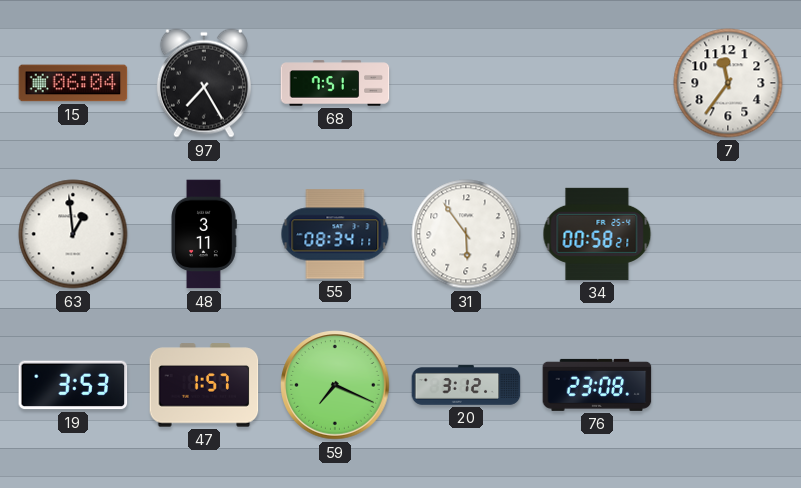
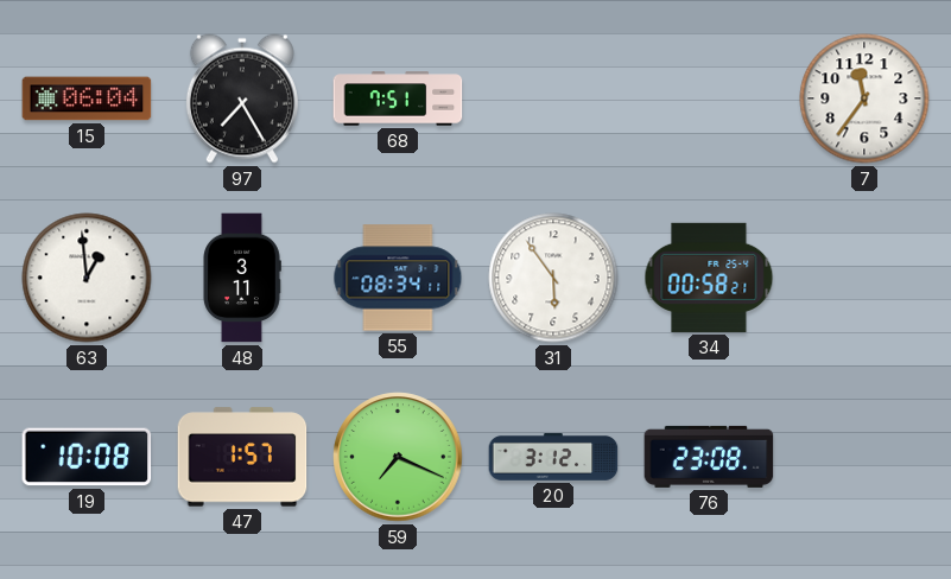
19: 3:53 -> 10:08 (87, 457)
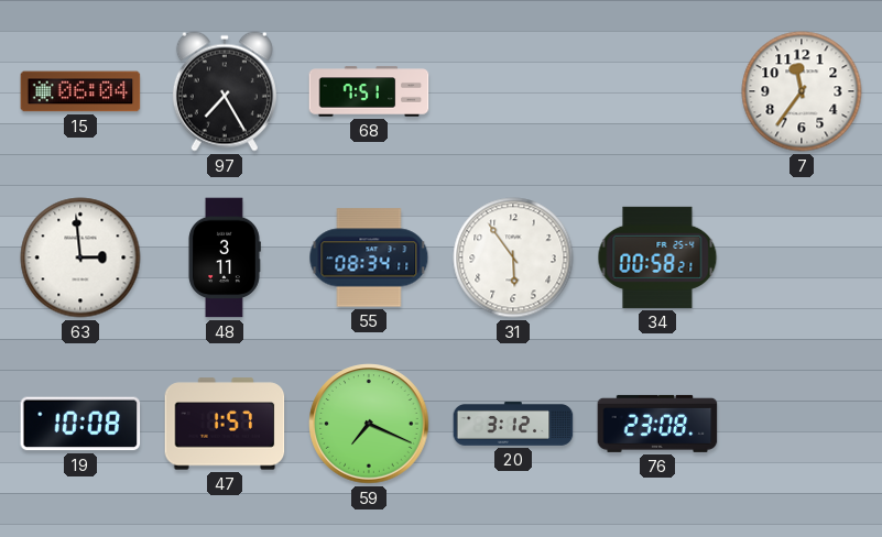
63: 12:59 -> 2:59 (80, 257)
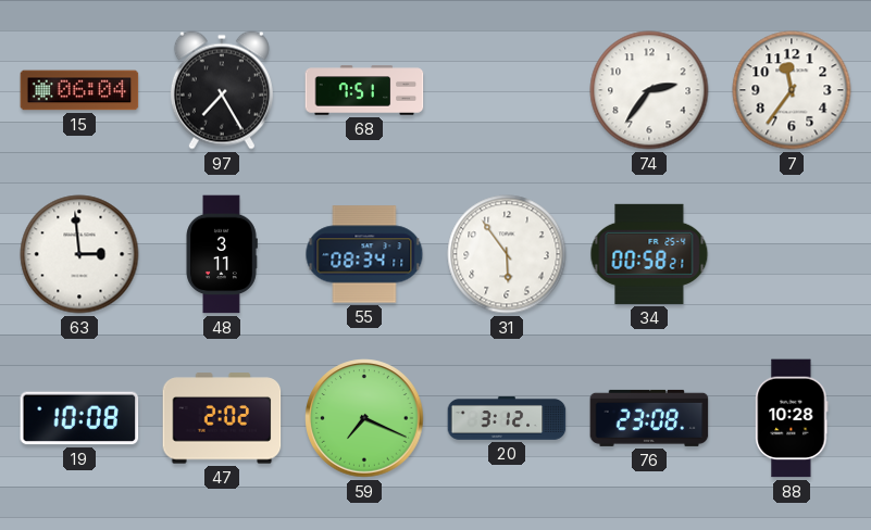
74: none -> 2:36 (649, 90)
47: 1:57 -> 2:02 (222, 418)
88: none -> 10:28 (792, 418)
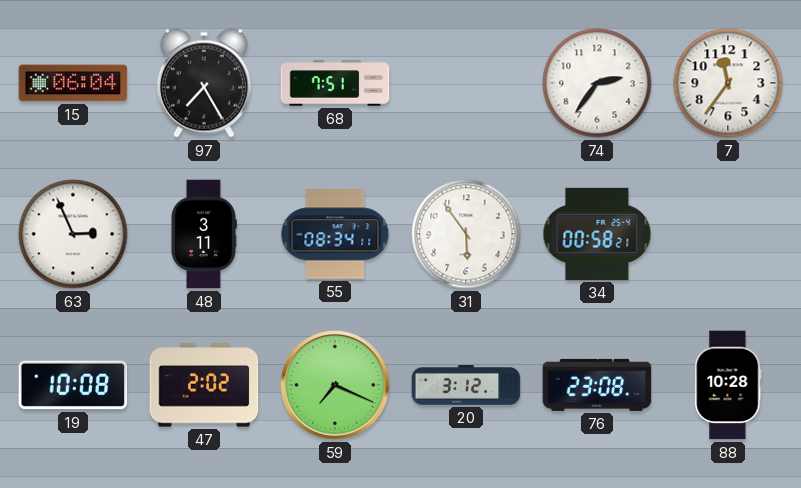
63: 2:59 -> 2:56 (73, 234)
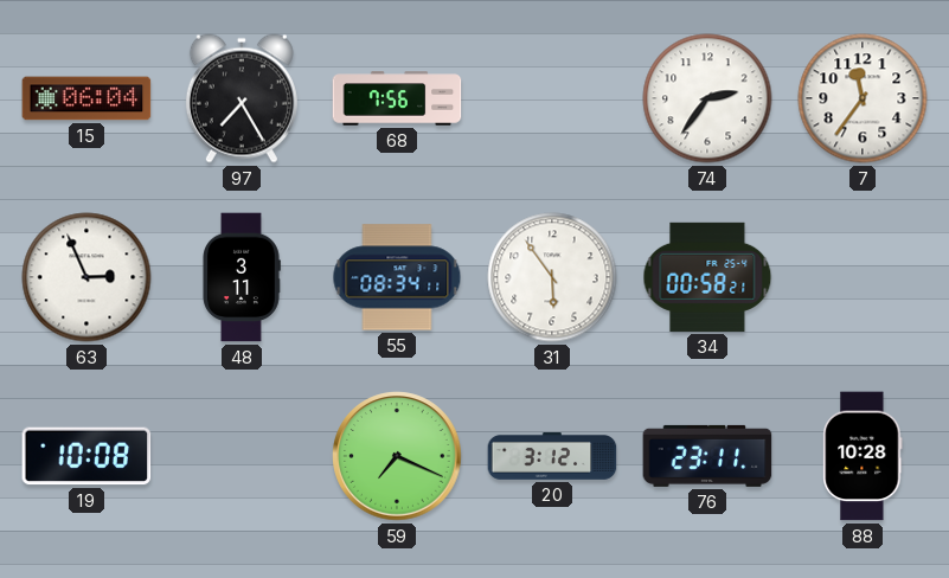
68: 7:51 -> 7:56 (397, 98)
47: 2:02 -> none (204, 385)
76: 23:08 -> 23:11 (707, 456)
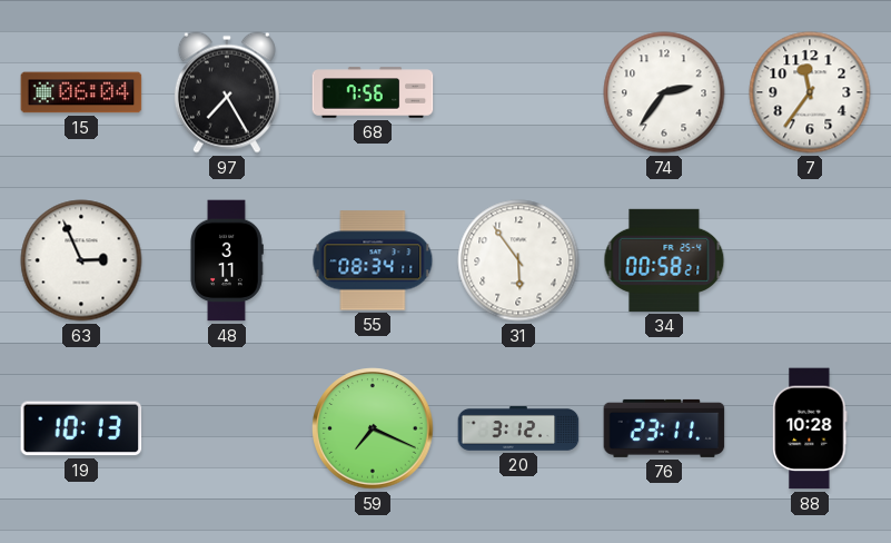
19: 10:08 -> 10:13 (81, 428)
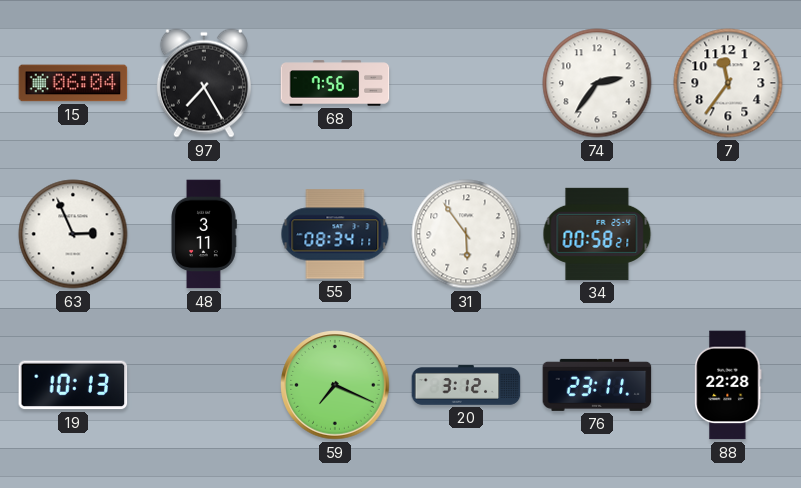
88: 10:28 -> 22:28 (728, 385)
